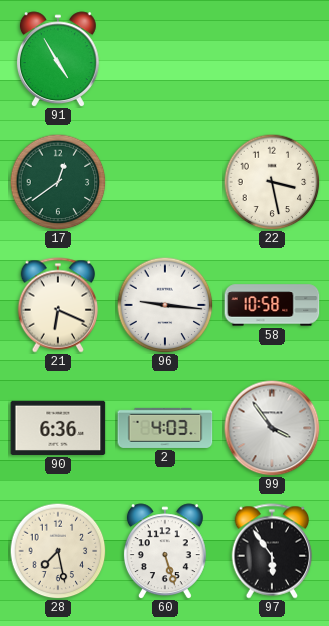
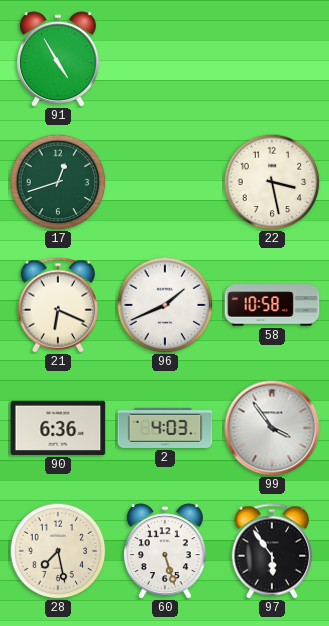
17: 12:39 -> 12:42 (58, 182)
96: 9:16 -> 1:41 (165, 305)
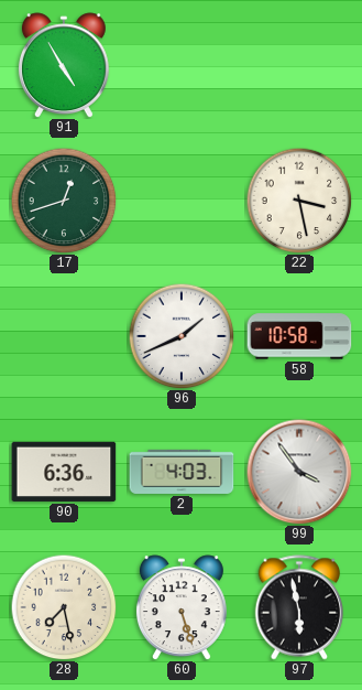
21: 6:19 -> none (58, 305)
97: 5:54 -> 5:58 (299, 607)
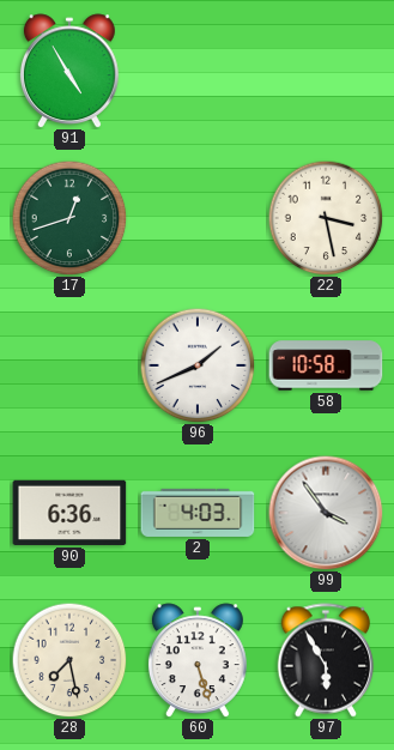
97: 5:58 -> 5:55 (326, 660)
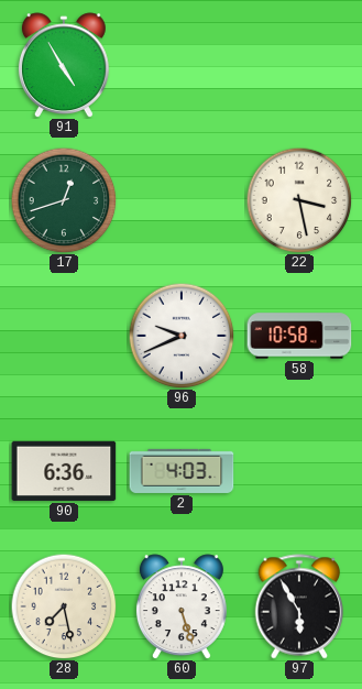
96: 1:41 -> 9:41 (182, 336)
99: 3:54 -> none (326, 513)
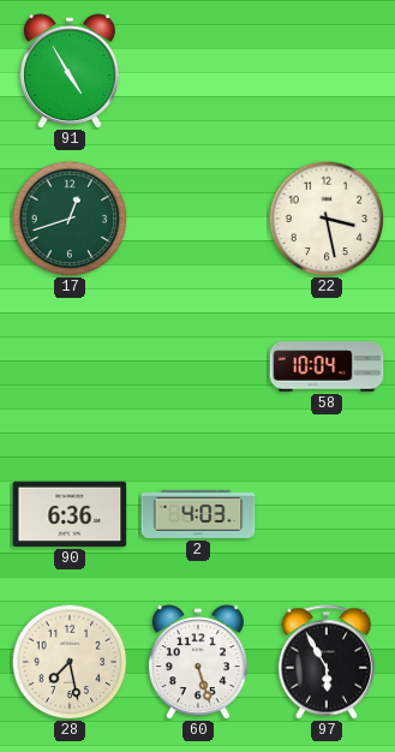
96: 9:41 -> none (182, 336)
58: 10:58 -> 10:04 (327, 366)
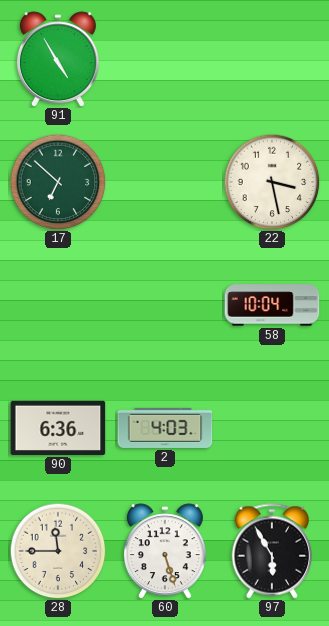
17: 12:42 -> 6:52 (58, 182)
28: 7:28 -> 11:45 (58, 551)
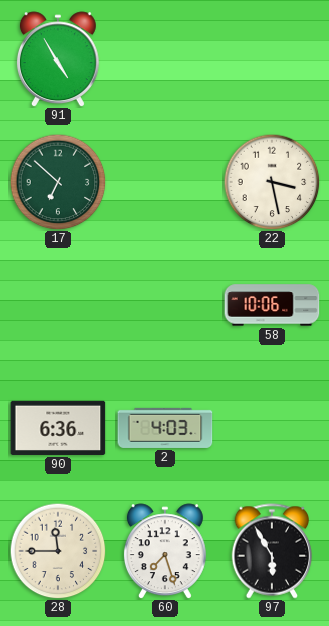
58: 10:04 -> 10:06 (272, 305)
60: 5:27 -> 7:27 (165, 551)
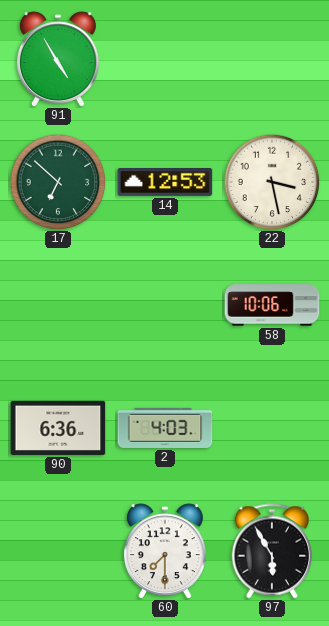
14: none -> 12:53 (165, 183)
28: 11:45 -> none (58, 551)
60: 7:27 -> 7:30 (165, 551)
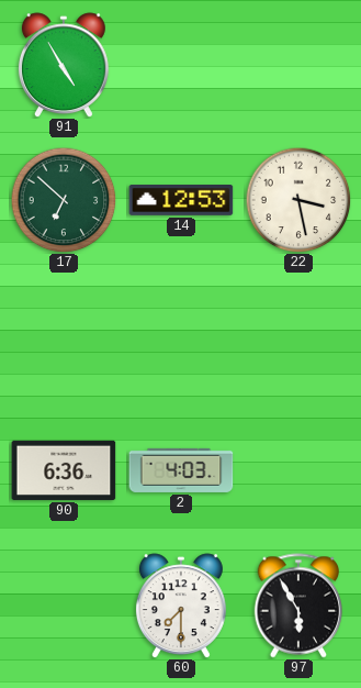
58: 10:06 -> none (272, 305)
